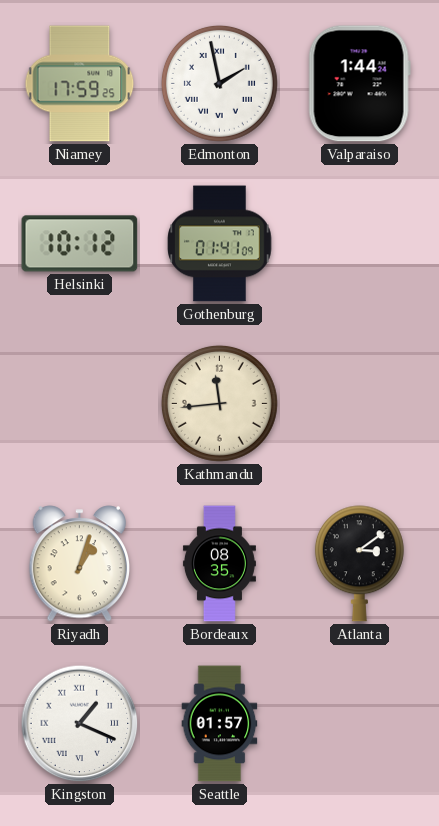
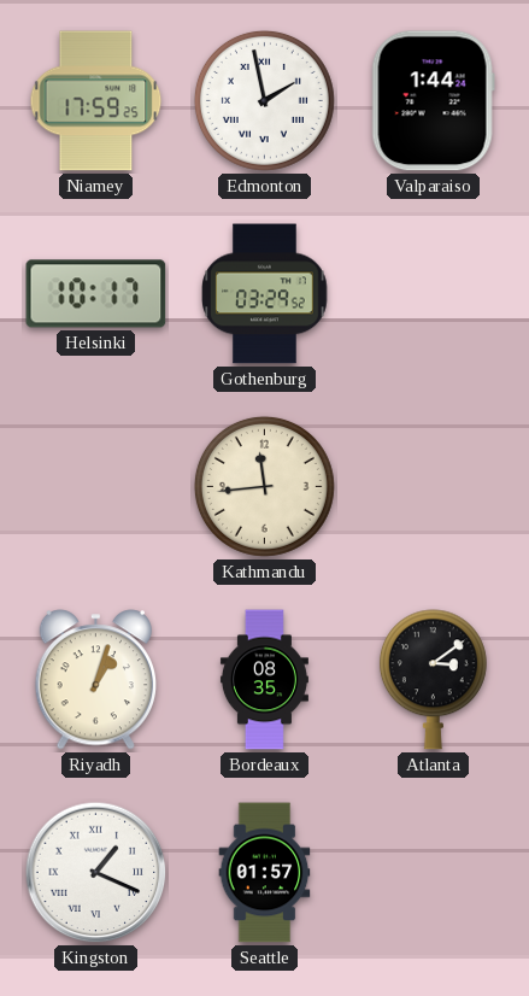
Helsinki: 10:12 -> 10:17 (96, 294)
Gothenburg: 01:41 -> 03:29 (265, 294)
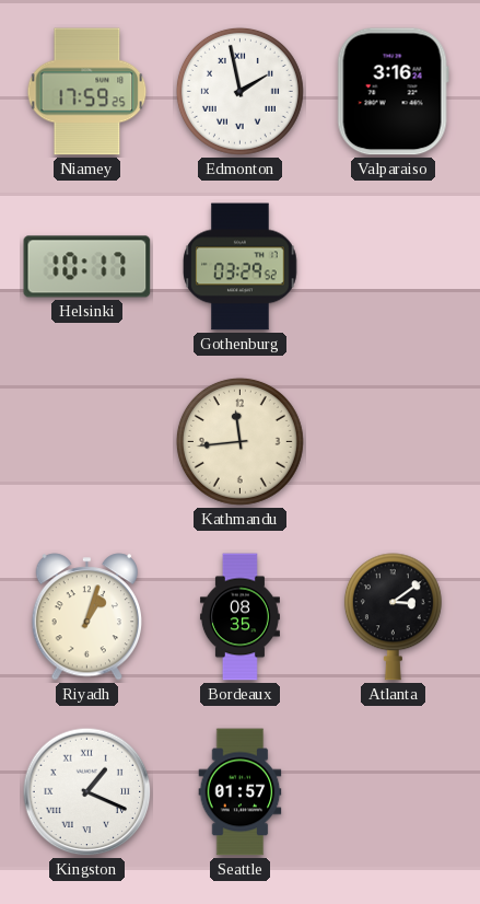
Valparaiso: 1:44 -> 3:16 (393, 92)
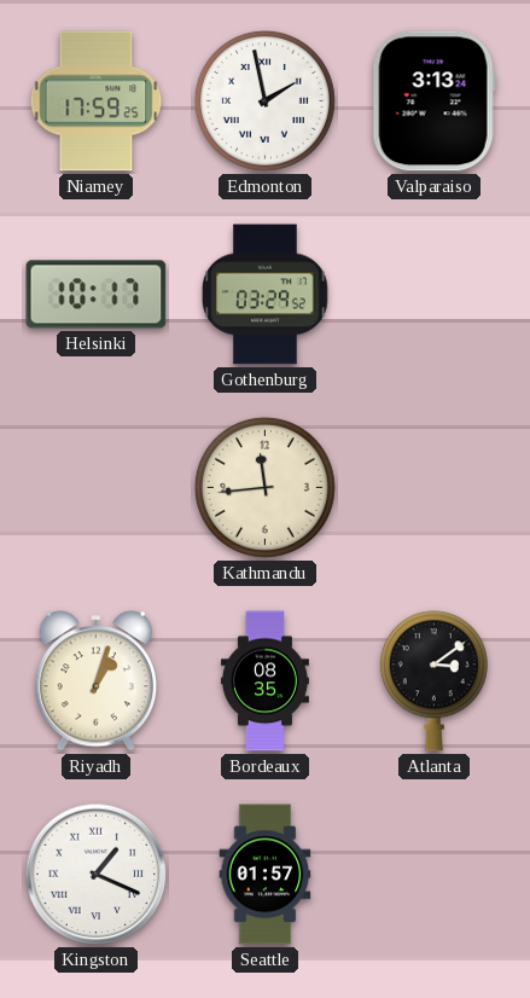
Valparaiso: 3:16 -> 3:13 (433, 101)
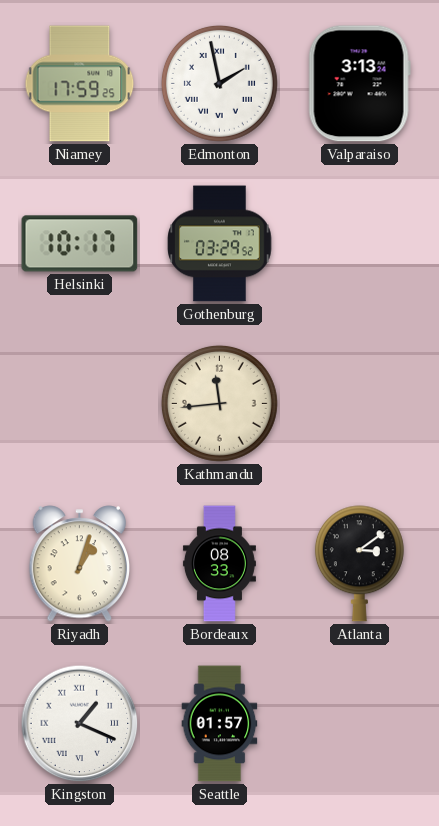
Bordeaux: 08:35 -> 08:33 (219, 564)
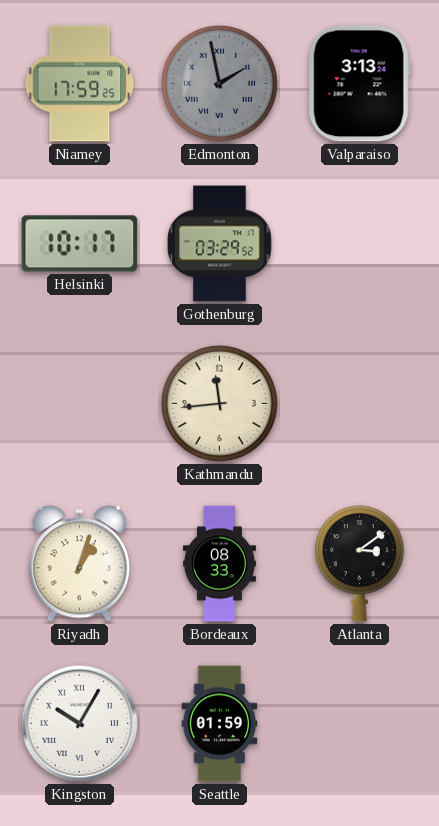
Edmonton dial: white -> grey (219, 83)
Kingston: 1:19 -> 10:05 (80, 724)
Seattle: 01:57 -> 01:59 (220, 724)
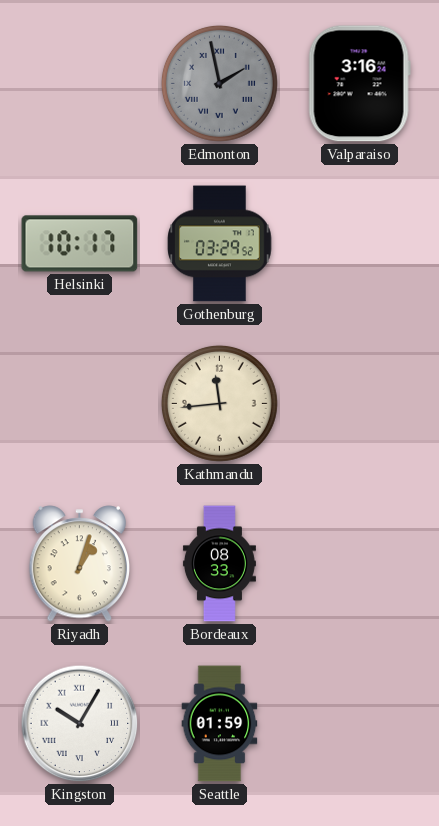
Niamey: 17:59 -> none (80, 84)
Valparaiso: 3:13 -> 3:16 (359, 84)
Atlanta: 3:09 -> none (359, 564)
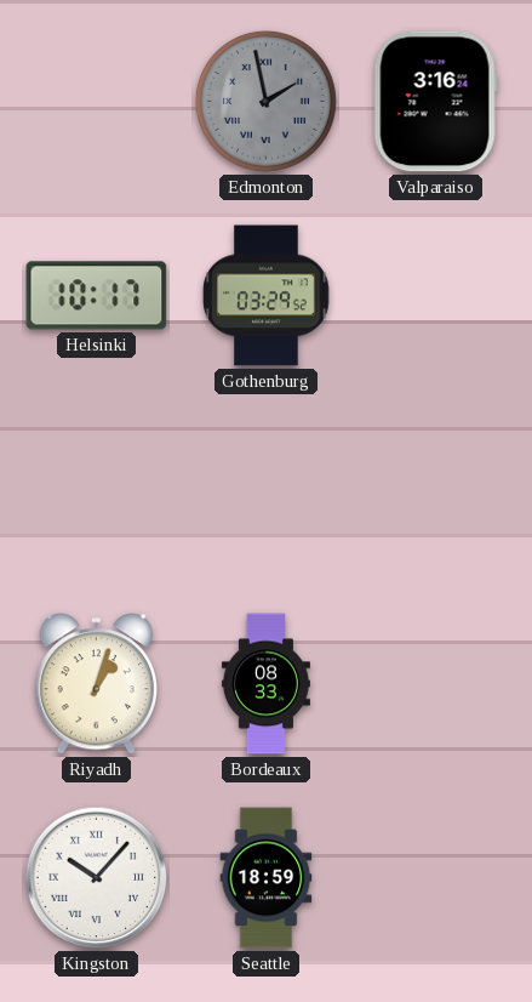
Kathmandu: 11:44 -> none (219, 403)
Kingston: 10:05 -> 10:07 (97, 878)
Seattle: 01:59 -> 18:59 (267, 878)
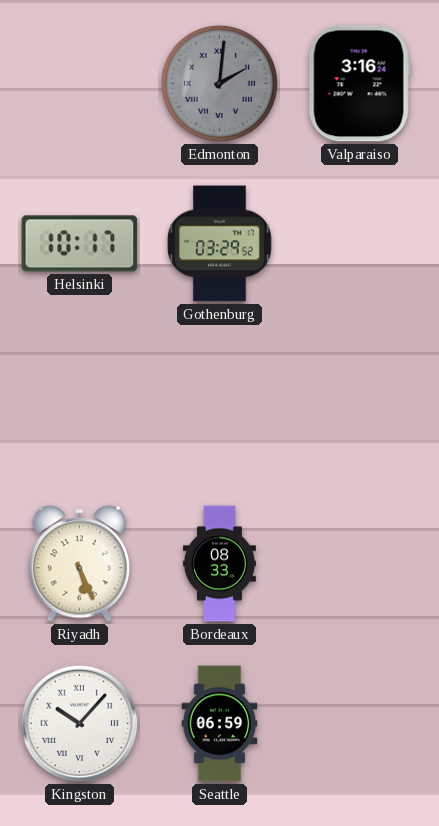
Edmonton: 1:58 -> 2:01 (219, 83)
Riyadh: 1:03 -> 5:26 (79, 564)
Seattle: 18:59 -> 06:59 (220, 724)
